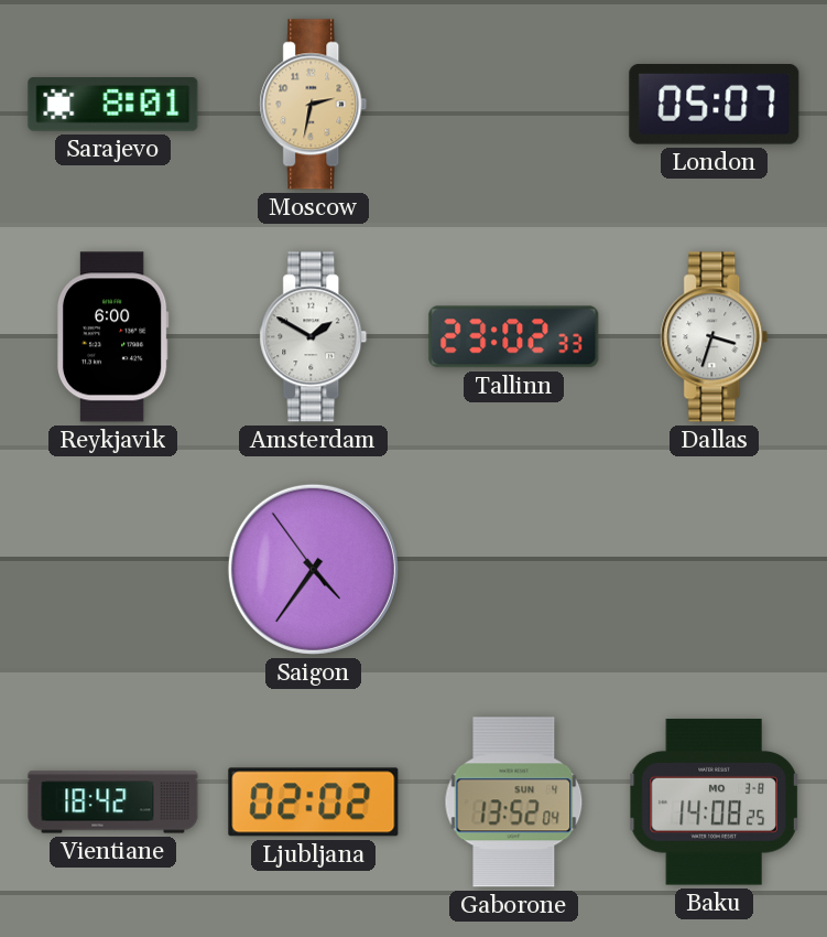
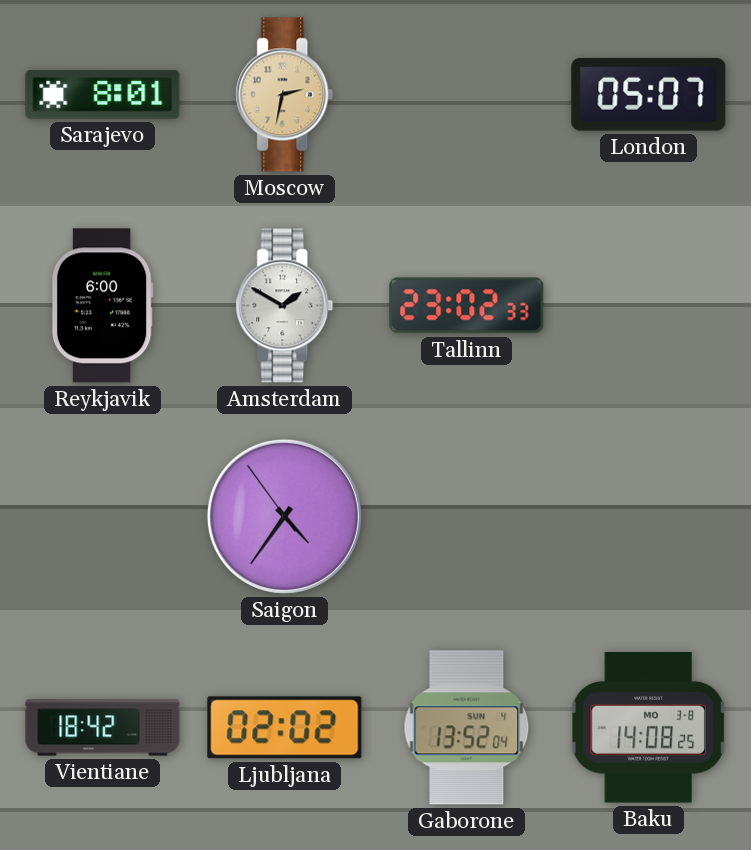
Dallas: 3:33 -> none (715, 337)
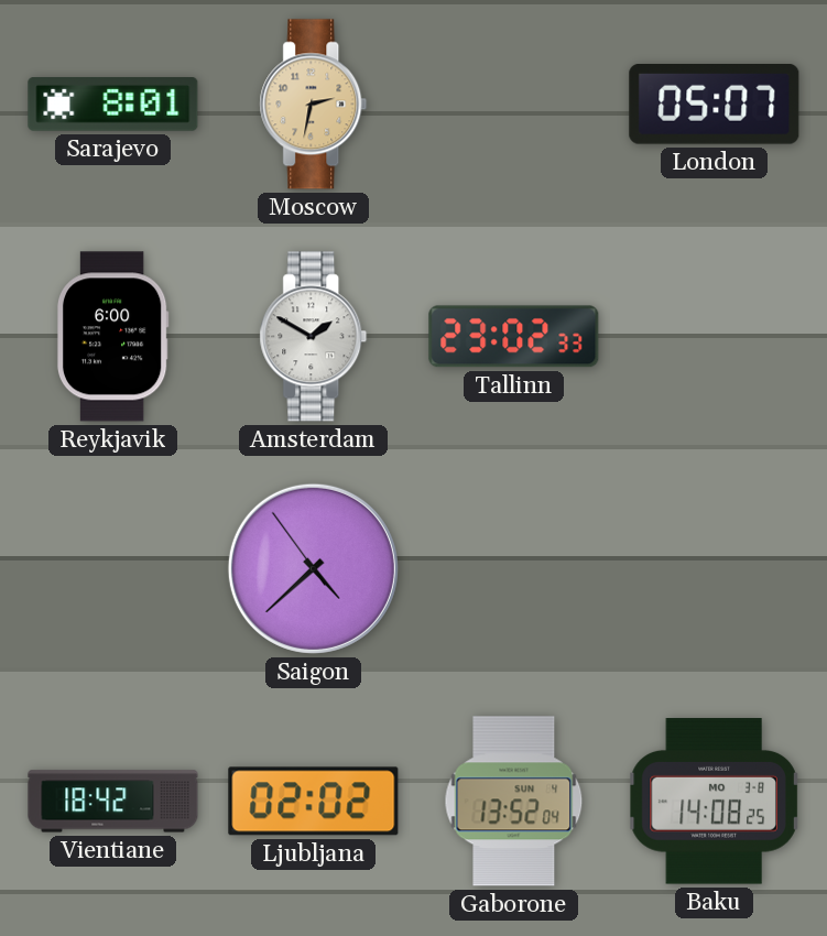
Saigon: 4:35 -> 4:37 (313, 568)
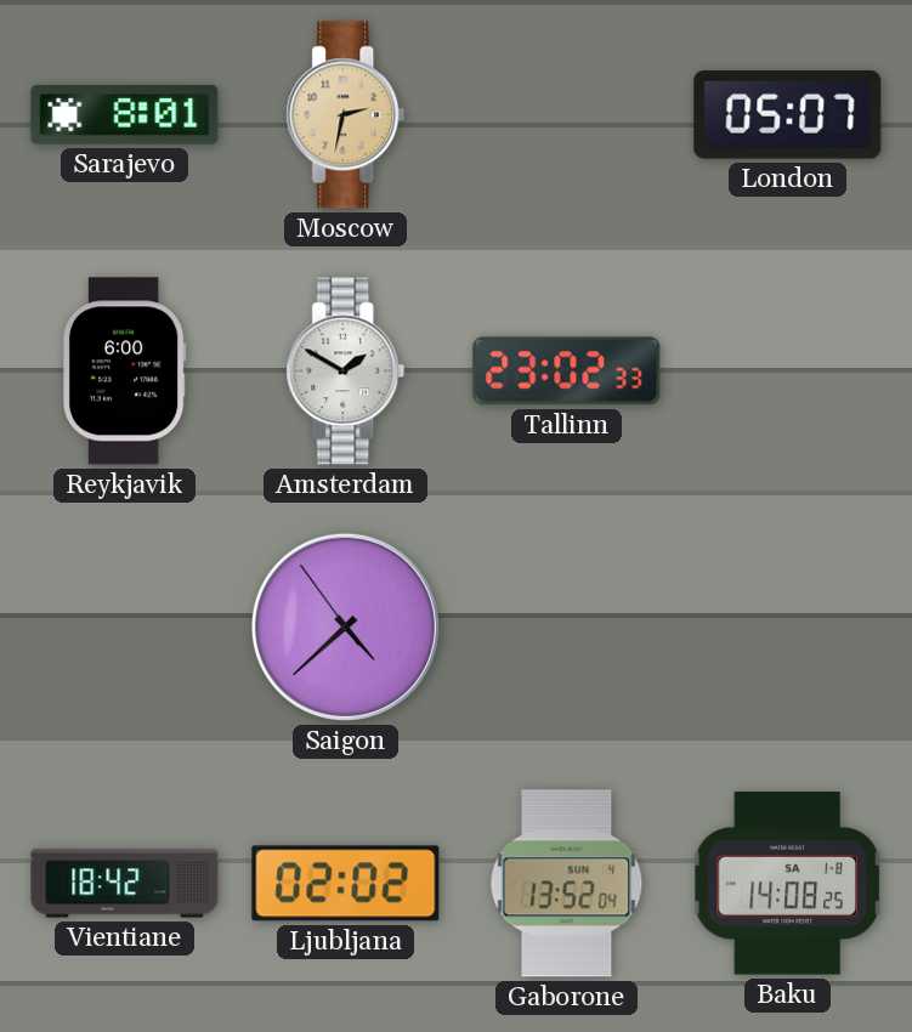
Baku date: MO 3-8 -> SA 1-8 (787, 884)
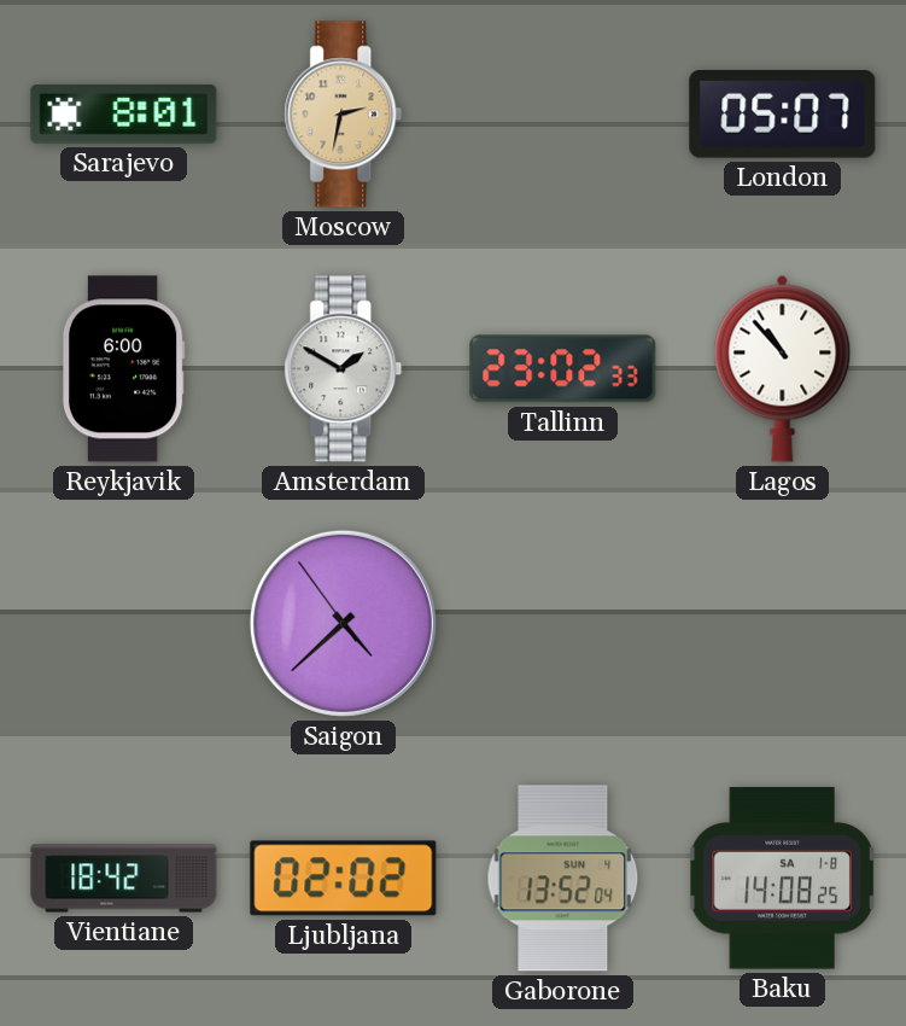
Lagos: none -> 10:53 (783, 368)
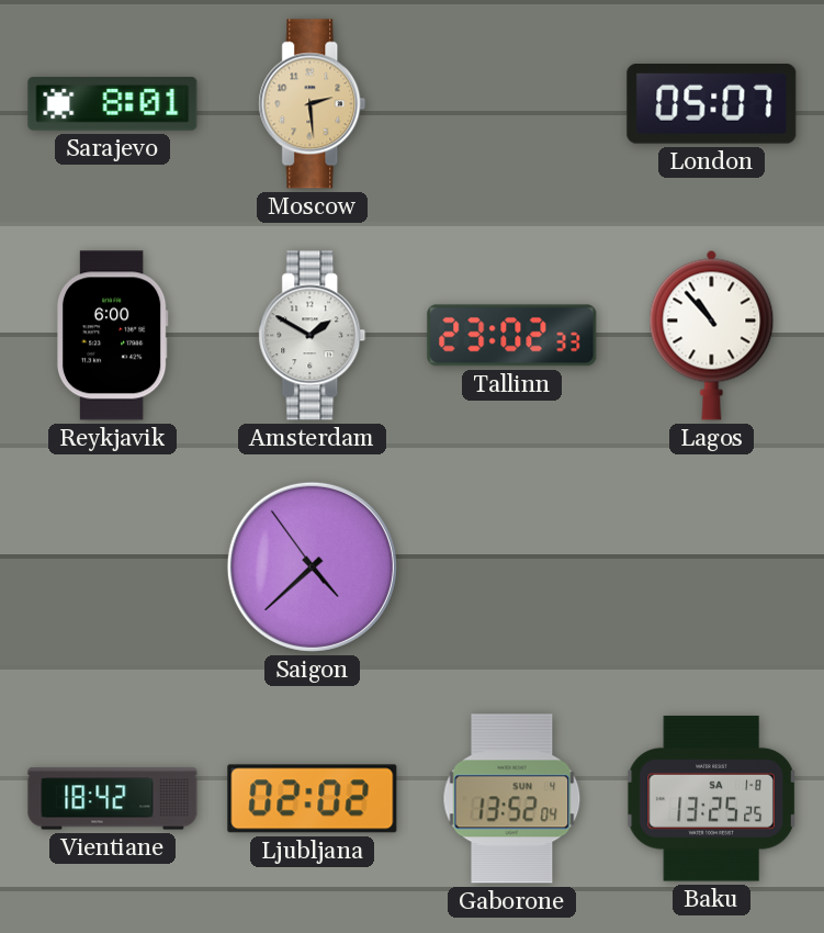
Moscow: 2:32 -> 2:29 (313, 104)
Baku: 14:08 -> 13:25 (711, 799)
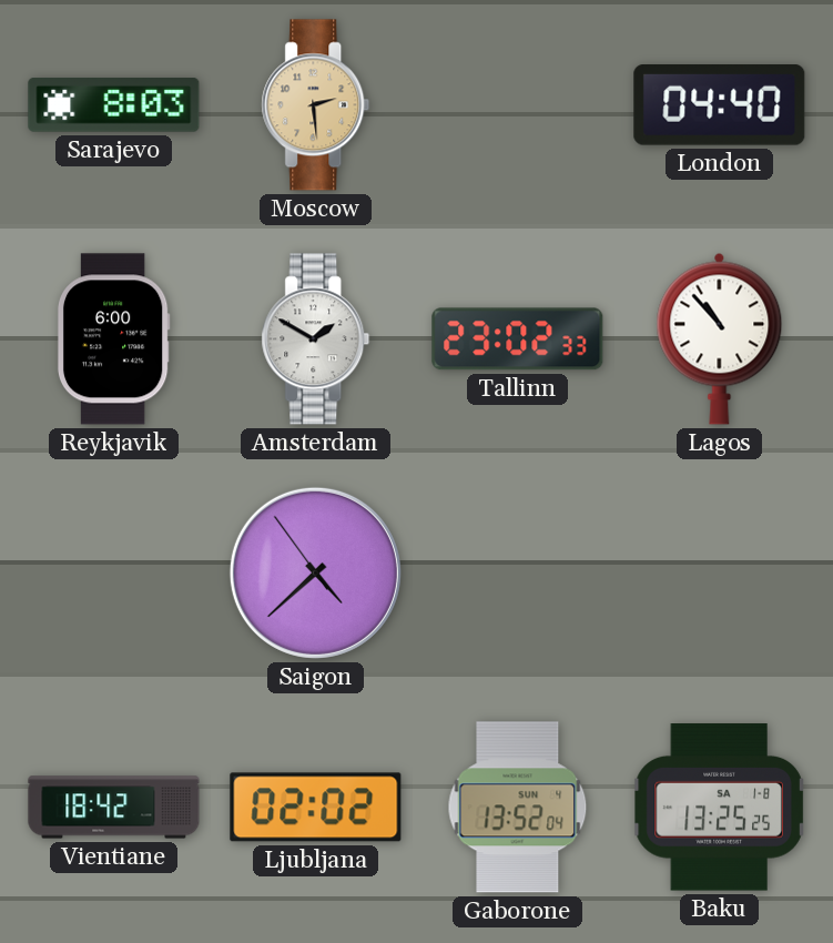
Sarajevo: 8:01 -> 8:03 (114, 105)
London: 05:07 -> 04:40 (720, 105)
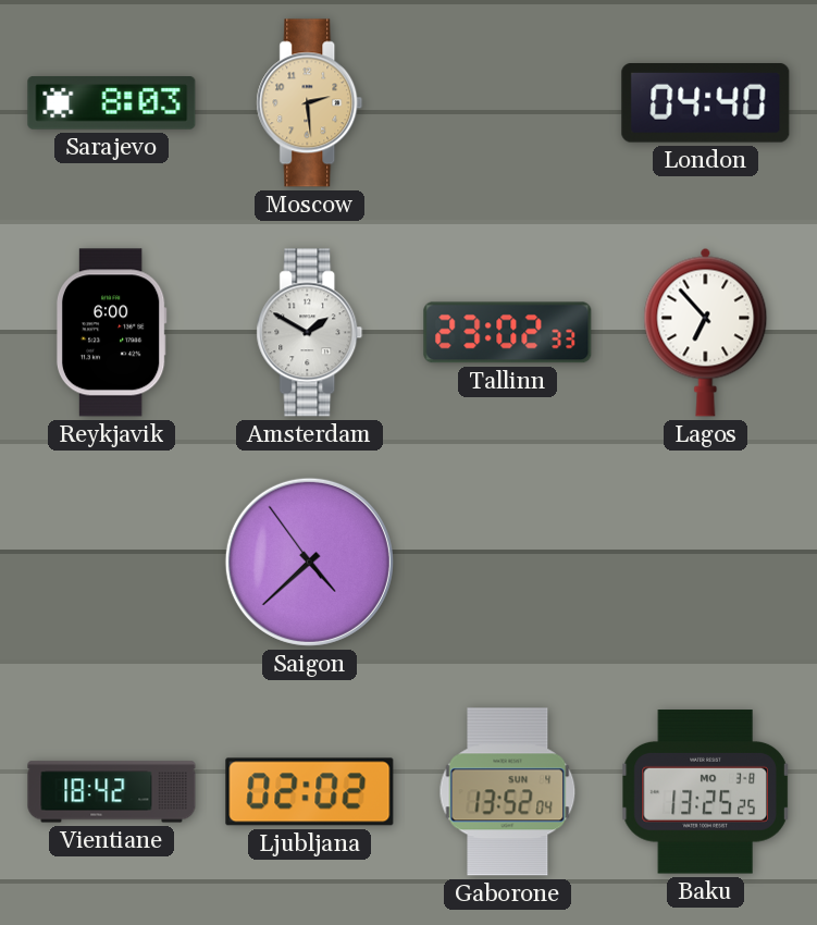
Lagos: 10:53 -> 6:53 (706, 332)
Baku date: SA 1-8 -> MO 3-8 (705, 792)
